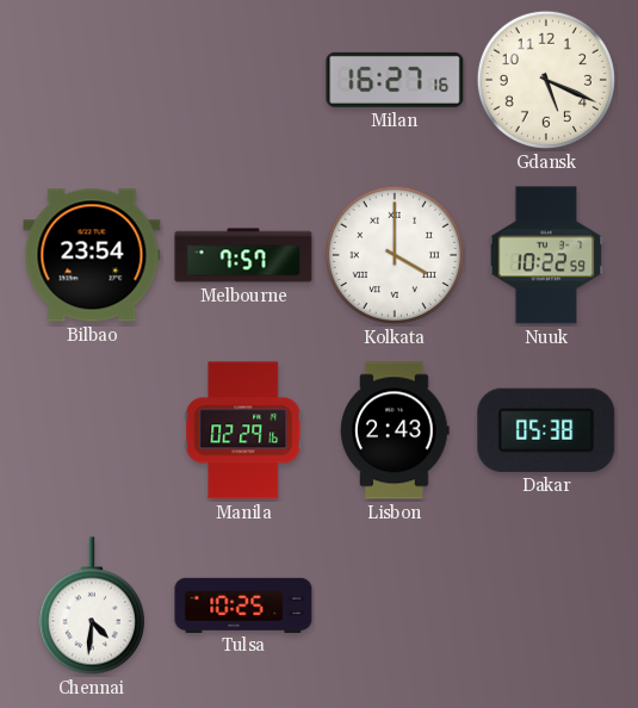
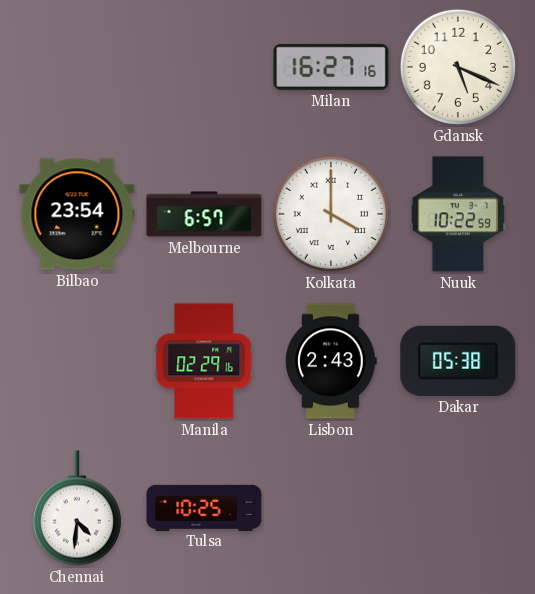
Melbourne: 7:57 -> 6:57 (204, 214)
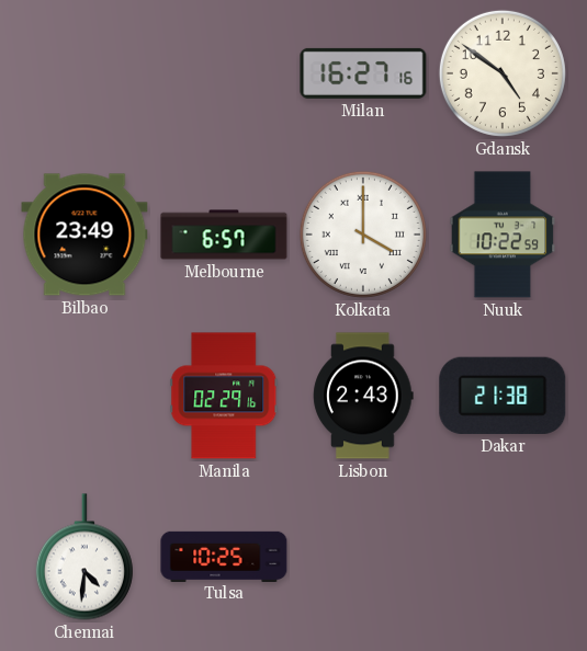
Gdansk: 5:19 -> 4:51 (503, 73)
Bilbao: 23:54 -> 23:49 (84, 235)
Dakar: 05:38 -> 21:38 (503, 396)
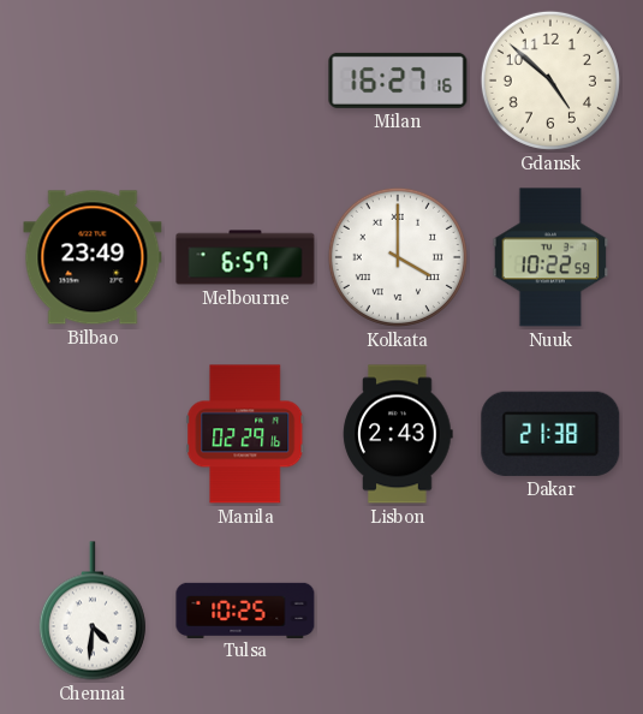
Gdansk: 4:51 -> 4:52 (550, 81)
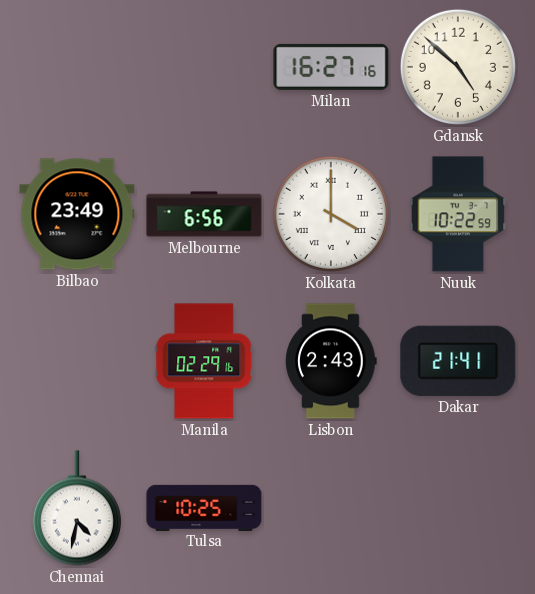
Melbourne: 6:57 -> 6:56 (204, 214)
Dakar: 21:38 -> 21:41 (458, 361)
Chennai: 4:31 -> 4:32 (77, 508)
